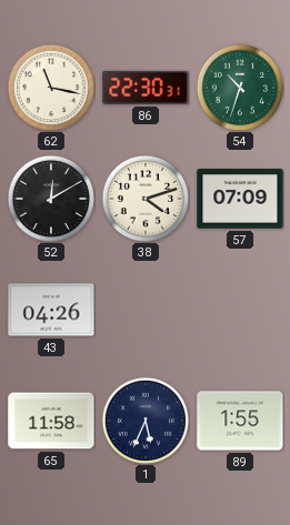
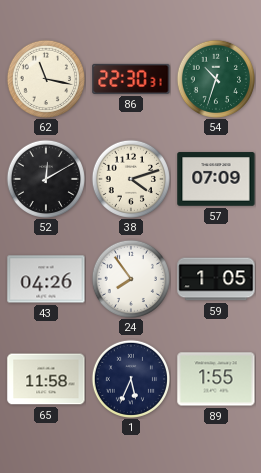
24: none -> 7:54 (130, 278)
59: none -> 1:05 (216, 279)
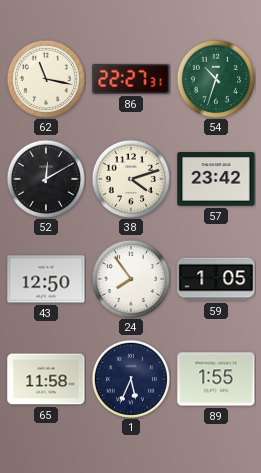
86: 22:30 -> 22:27 (131, 79)
57: 07:09 -> 23:42 (216, 179)
43: 04:26 -> 12:50 (46, 279)
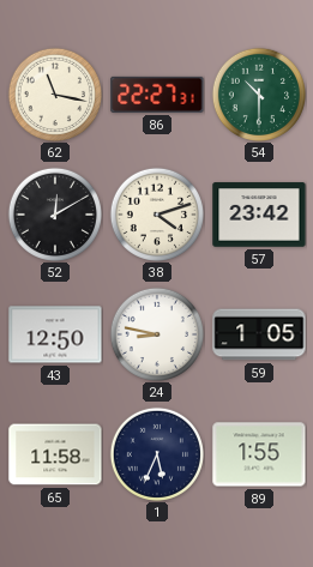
54: 10:33 -> 10:30 (258, 94)
24: 7:54 -> 8:47 (156, 333)
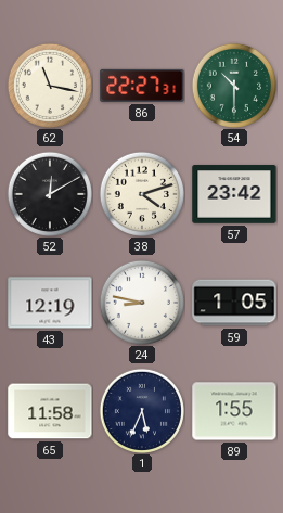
43: 12:50 -> 12:19 (50, 303)
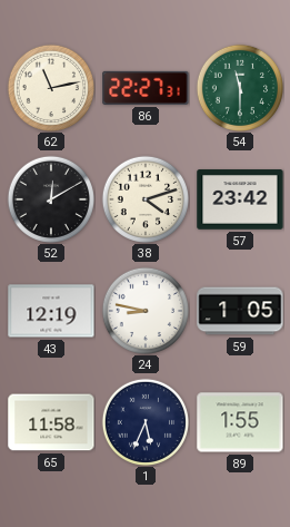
62: 11:17 -> 11:13 (50, 87)
54: 10:30 -> 11:30 (239, 87)
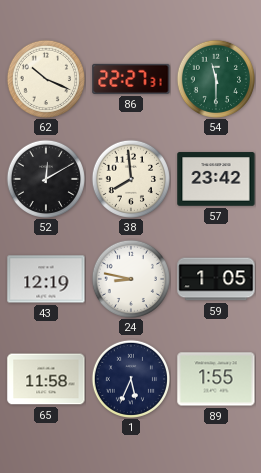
62: 11:13 -> 10:19 (45, 78)
38: 4:12 -> 7:59 (130, 178)
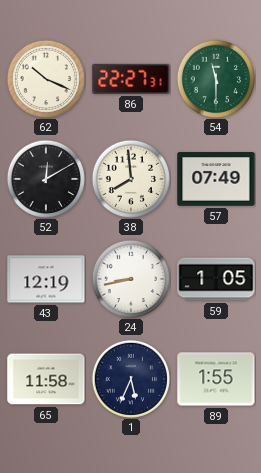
57: 23:42 -> 07:49 (216, 179)
24: 8:47 -> 8:43 (130, 278)
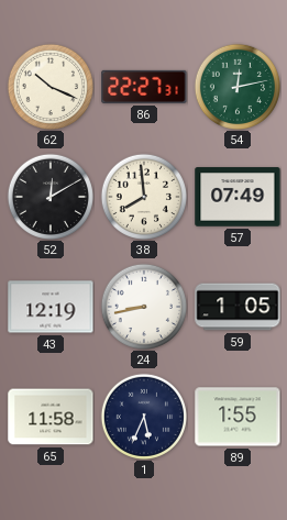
54: 11:30 -> 12:13 (236, 86)
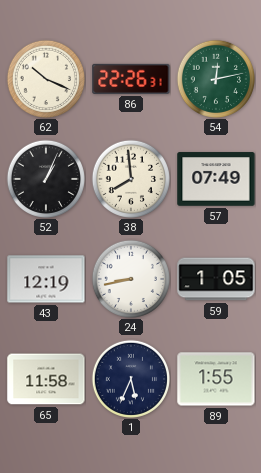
86: 22:27 -> 22:26 (131, 79)
52: 12:10 -> 1:04 (45, 178)
